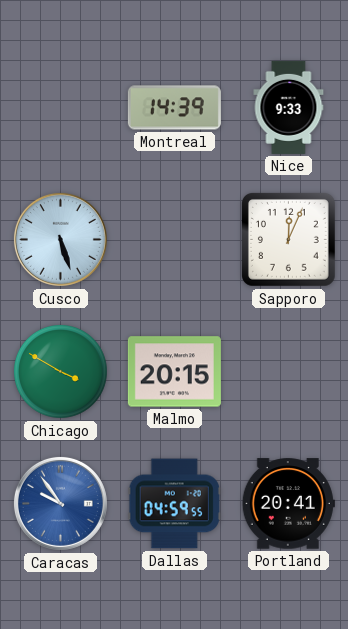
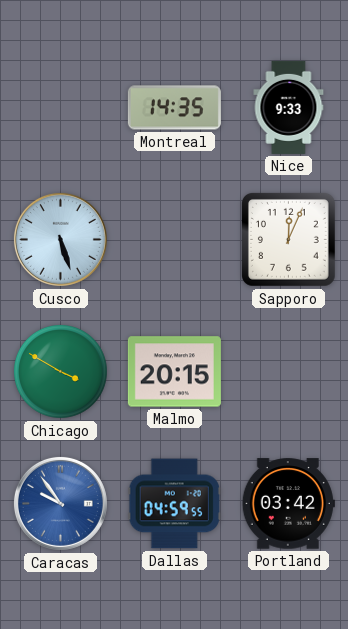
Montreal: 14:39 -> 14:35 (174, 108)
Portland: 20:41 -> 03:42 (288, 504)
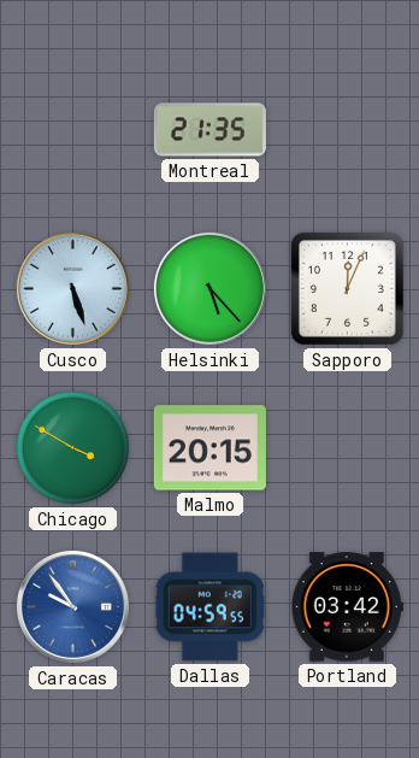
Montreal: 14:35 -> 21:35 (209, 130)
Nice: 9:33 -> none (289, 107)
Helsinki: none -> 5:23 (209, 288)
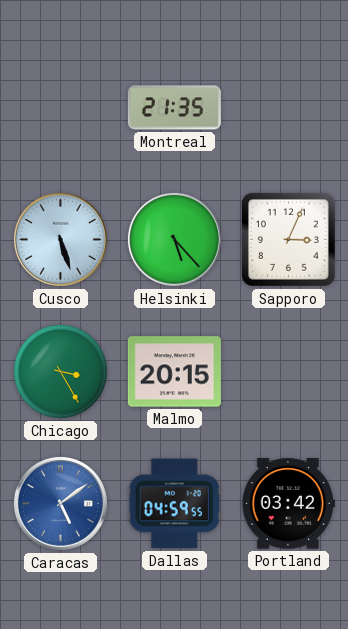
Sapporo: 12:04 -> 3:04 (288, 239)
Chicago: 3:50 -> 3:25 (61, 372)
Caracas: 9:54 -> 5:09 (60, 503)
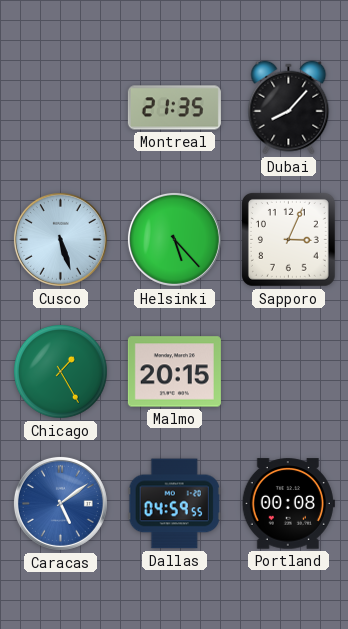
Dubai: none -> 8:07 (289, 108)
Chicago: 3:25 -> 1:25 (61, 372)
Portland: 03:42 -> 00:08 (288, 504)
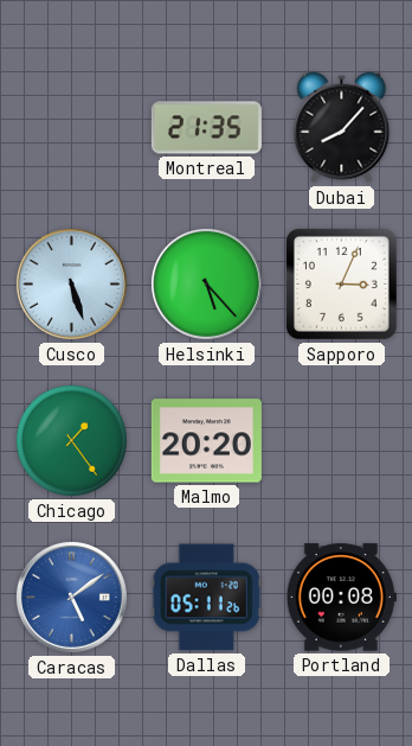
Chicago: 1:25 -> 1:24 (72, 441)
Malmo: 20:15 -> 20:20 (206, 441)
Dallas: 04:59 -> 05:11 (206, 598)
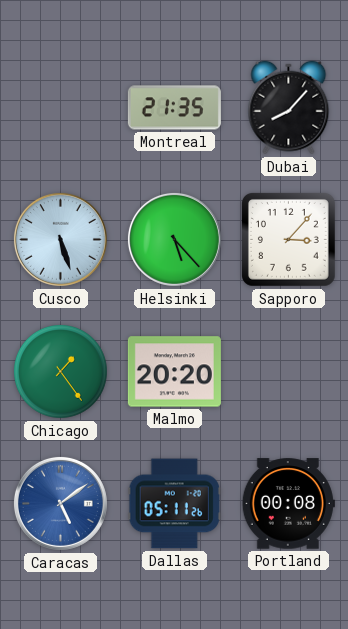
Sapporo: 3:04 -> 3:07 (288, 239)
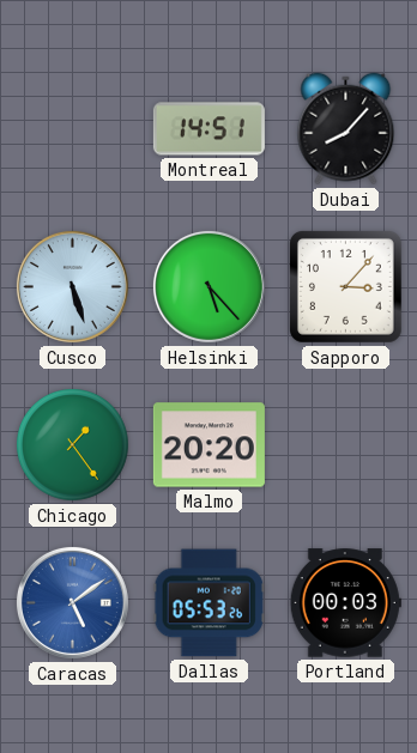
Montreal: 21:35 -> 14:51 (208, 129)
Dallas: 05:11 -> 05:53 (208, 603)
Portland: 00:08 -> 00:03 (345, 603)
